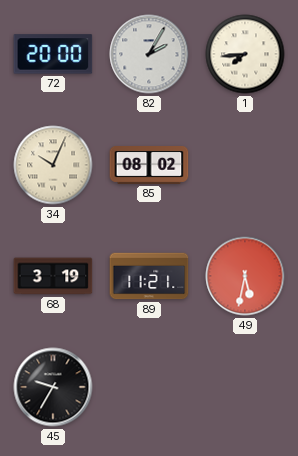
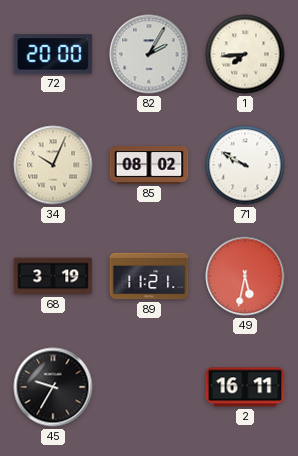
71: none -> 9:50 (245, 165)
2: none -> 16:11 (245, 387)
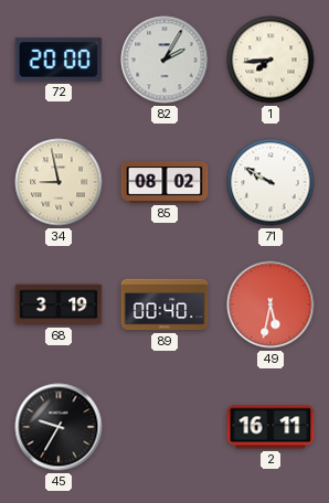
34: 10:04 -> 8:58 (59, 182)
89: 11:21 -> 00:40 (164, 304)
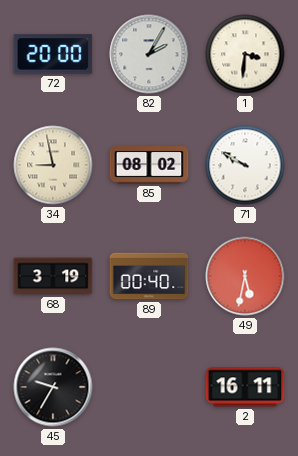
1: 7:44 -> 3:31 (245, 54)
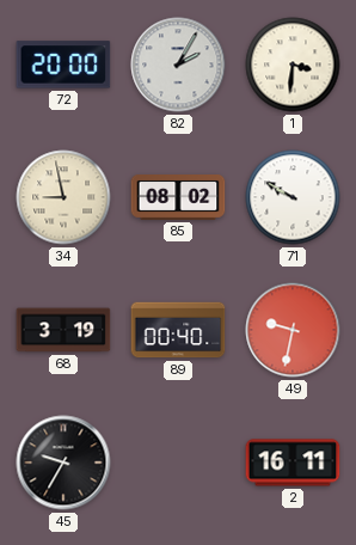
49: 5:32 -> 9:32 (293, 330)
